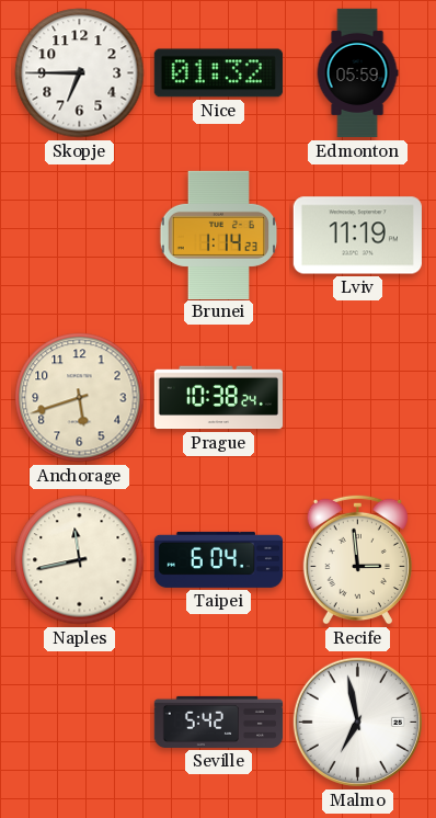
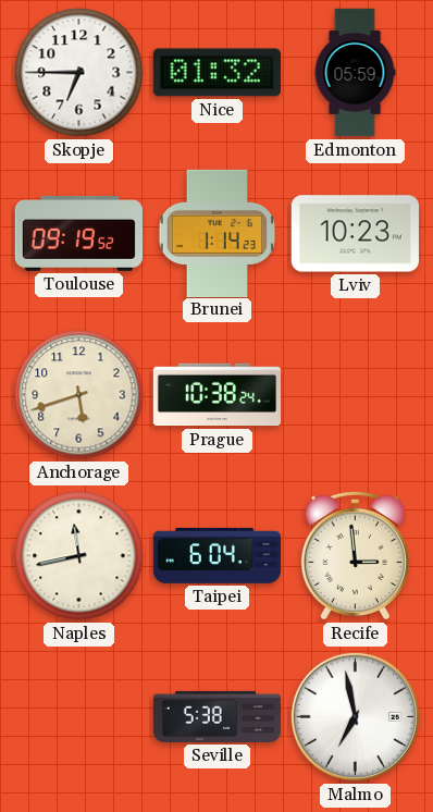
Toulouse: none -> 09:19 (78, 233)
Lviv: 11:19 -> 10:23 (355, 234)
Seville: 5:42 -> 5:38 (218, 716)
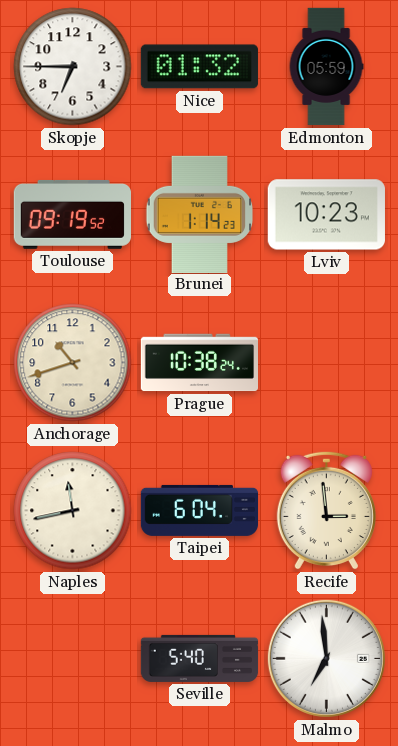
Anchorage: 5:42 -> 10:42 (73, 363)
Seville: 5:38 -> 5:40 (200, 658)
Malmo: 6:58 -> 6:59 (326, 658)
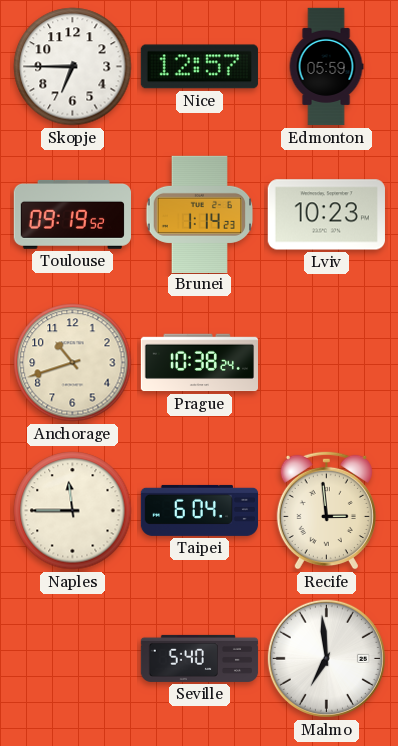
Nice: 01:32 -> 12:57 (199, 67)
Naples: 11:43 -> 11:45 (73, 511)
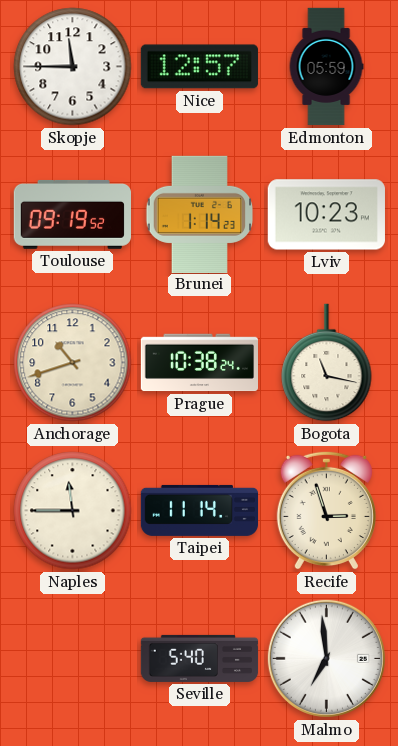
Skopje: 6:45 -> 11:45 (73, 67)
Bogota: none -> 11:17 (327, 363)
Taipei: 6:04 -> 11:14 (199, 510)
Recife: 2:59 -> 2:57 (326, 510)
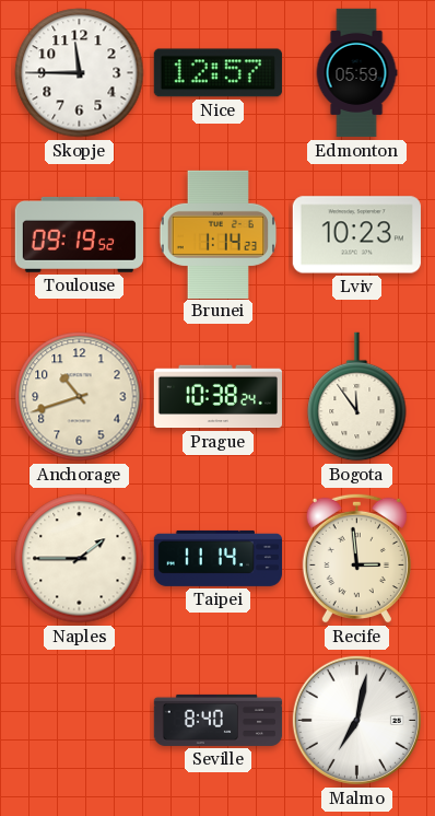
Bogota: 11:17 -> 11:54 (357, 397)
Naples: 11:45 -> 1:45 (80, 559)
Recife: 2:57 -> 2:59 (356, 558)
Seville: 5:40 -> 8:40 (219, 720)
Malmo: 6:59 -> 7:02 (356, 720)
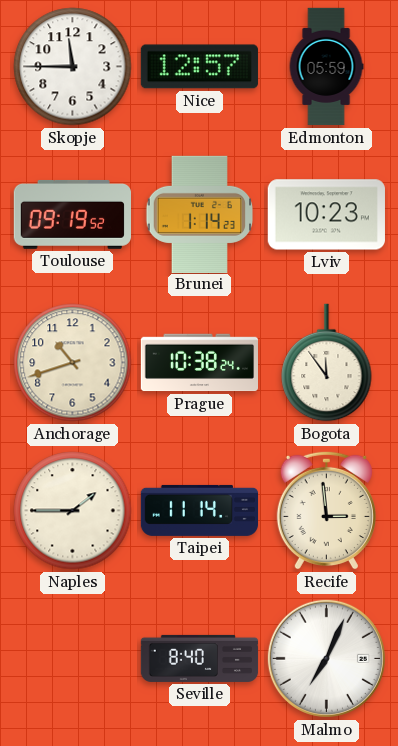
Malmo: 7:02 -> 7:04 (326, 658)
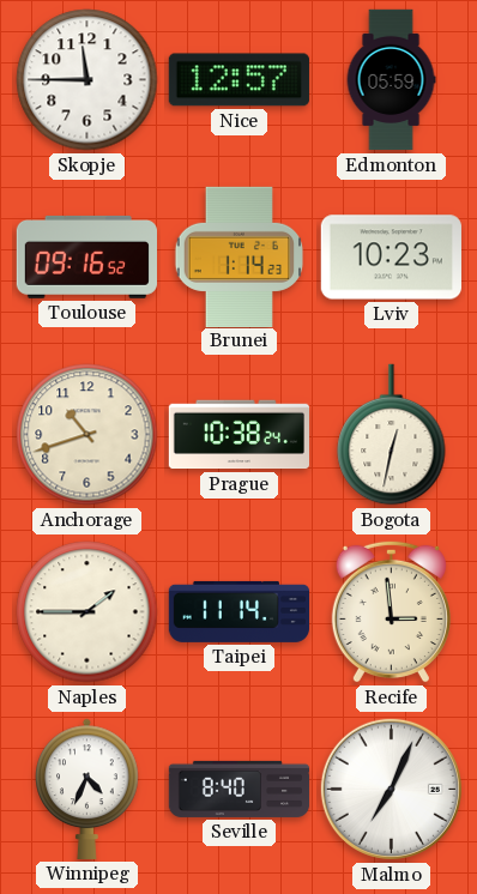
Toulouse: 09:19 -> 09:16 (86, 256)
Bogota: 11:54 -> 12:32 (392, 435)
Winnipeg: none -> 4:34 (87, 789)
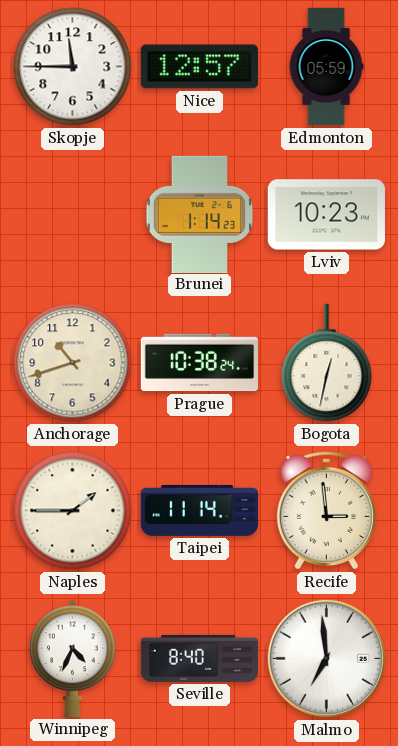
Toulouse: 09:16 -> none (86, 256)
Malmo: 7:04 -> 6:59 (326, 658)
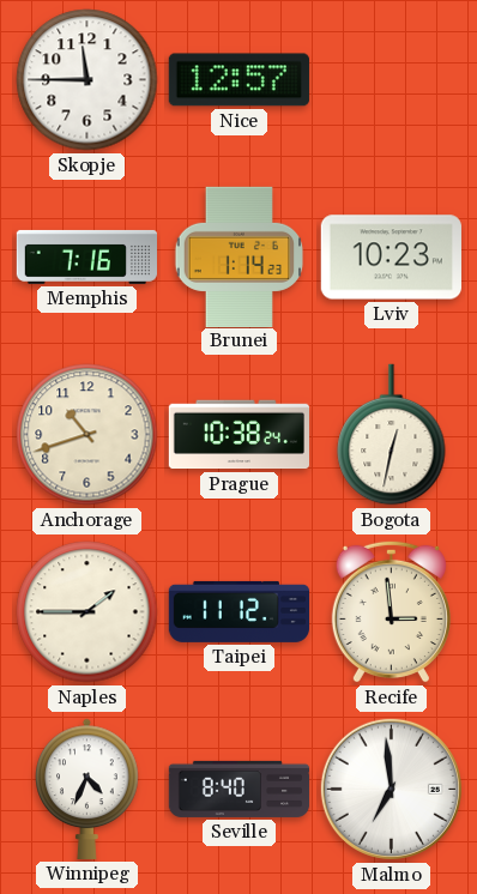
Edmonton: 05:59 -> none (326, 67)
Memphis: none -> 7:16 (86, 256)
Taipei: 11:14 -> 11:12 (238, 611)
